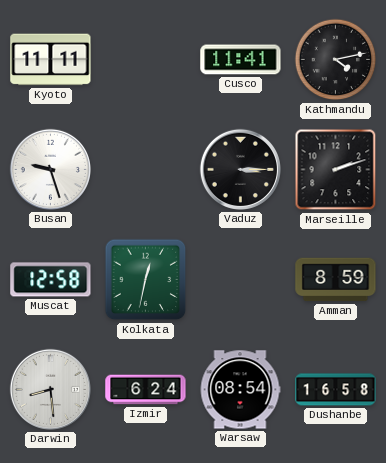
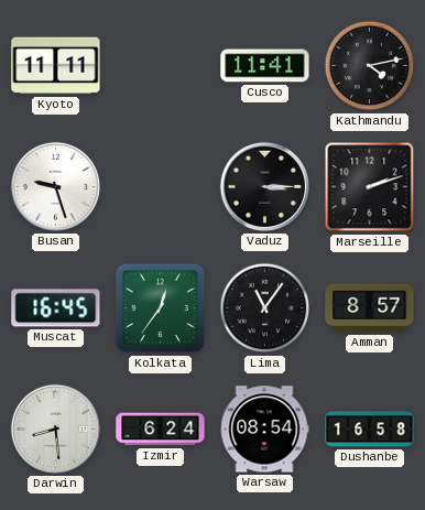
Muscat: 12:58 -> 16:45 (56, 308)
Kolkata: 12:32 -> 12:36 (161, 308)
Lima: none -> 11:06 (265, 308)
Amman: 8:59 -> 8:57 (370, 308)
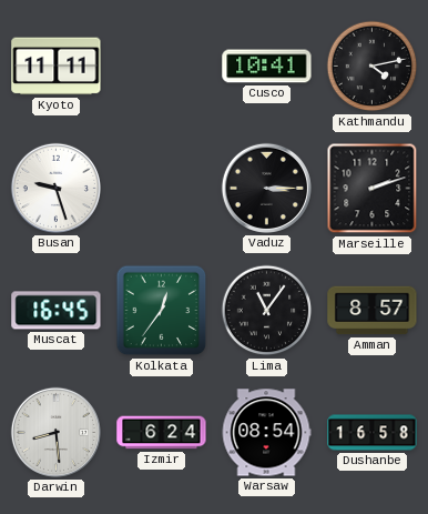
Cusco: 11:41 -> 10:41 (267, 67)
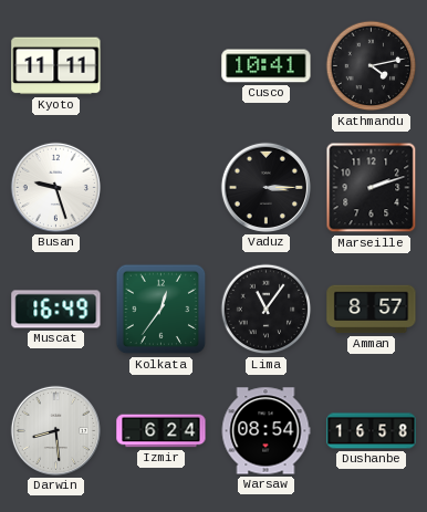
Muscat: 16:45 -> 16:49 (56, 310)
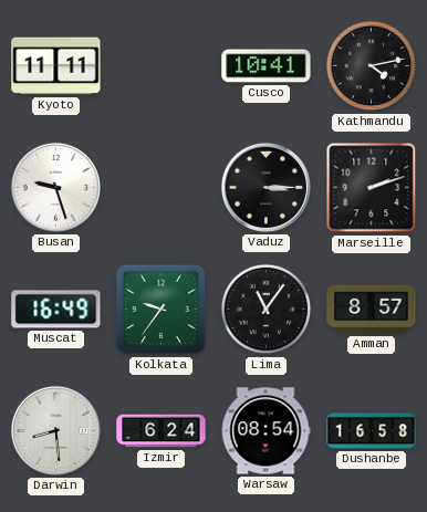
Kolkata: 12:36 -> 9:36 (162, 310)
